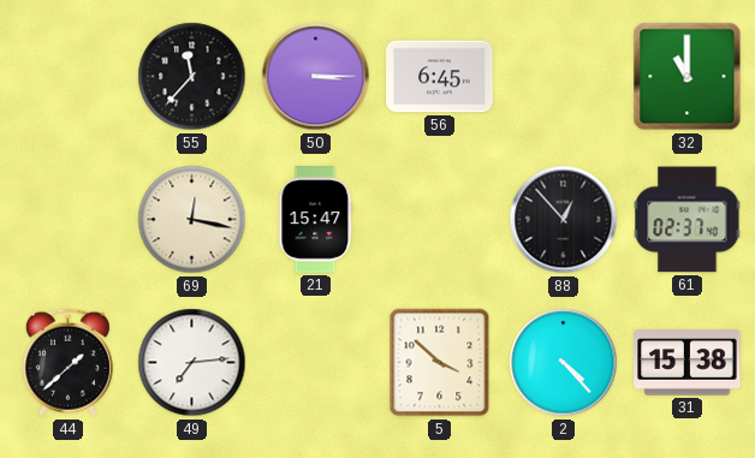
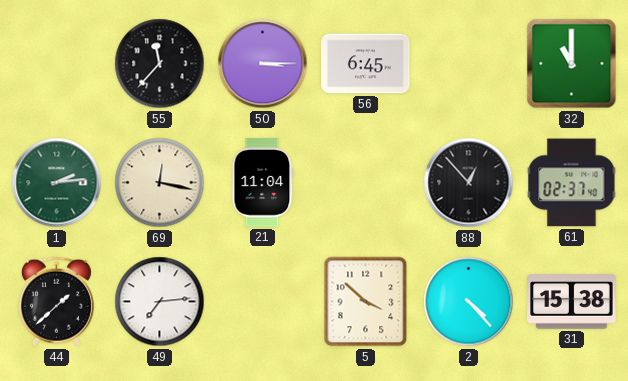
1: none -> 2:14 (57, 183)
21: 15:47 -> 11:04 (263, 183)
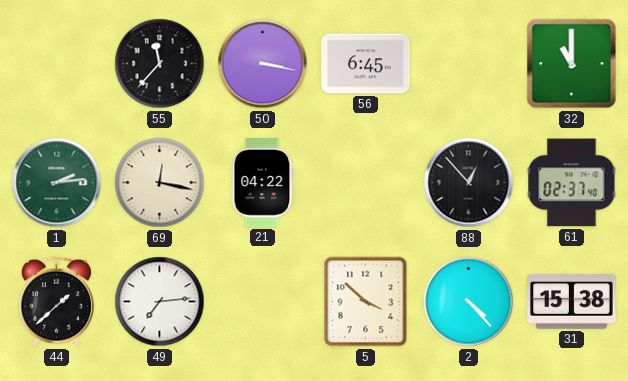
50: 3:15 -> 3:17 (263, 64)
21: 11:04 -> 04:22 (263, 183)
